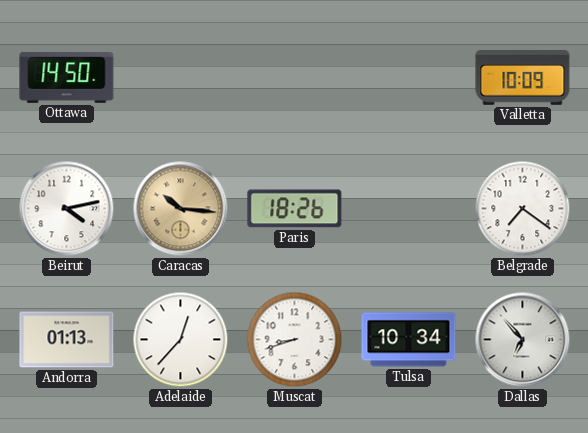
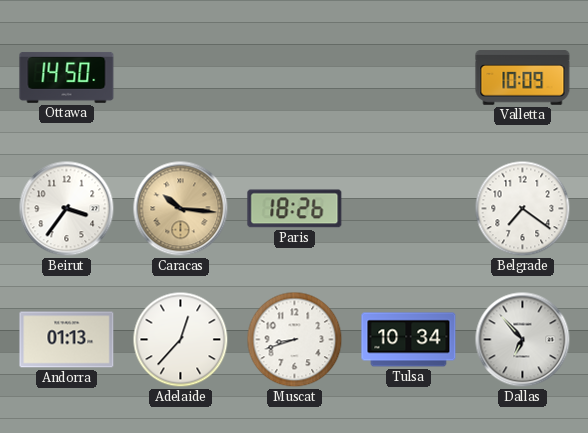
Beirut: 4:13 -> 3:36 (67, 209)
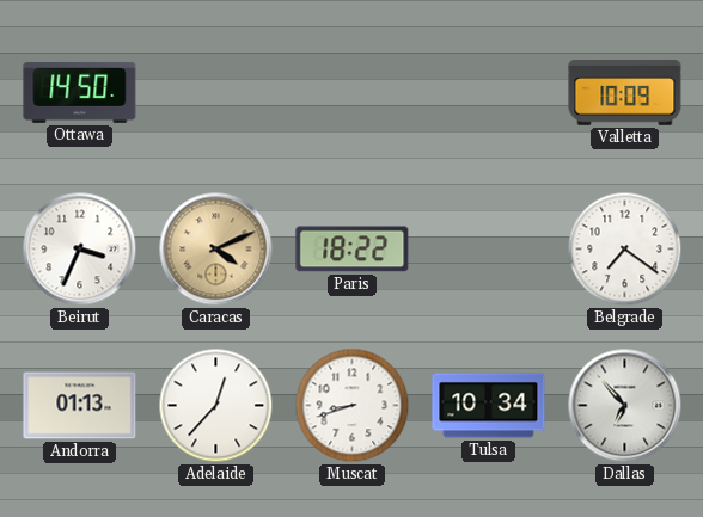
Beirut: 3:36 -> 3:34 (80, 250)
Caracas: 10:16 -> 4:11 (216, 250)
Paris: 18:26 -> 18:22 (353, 250)
